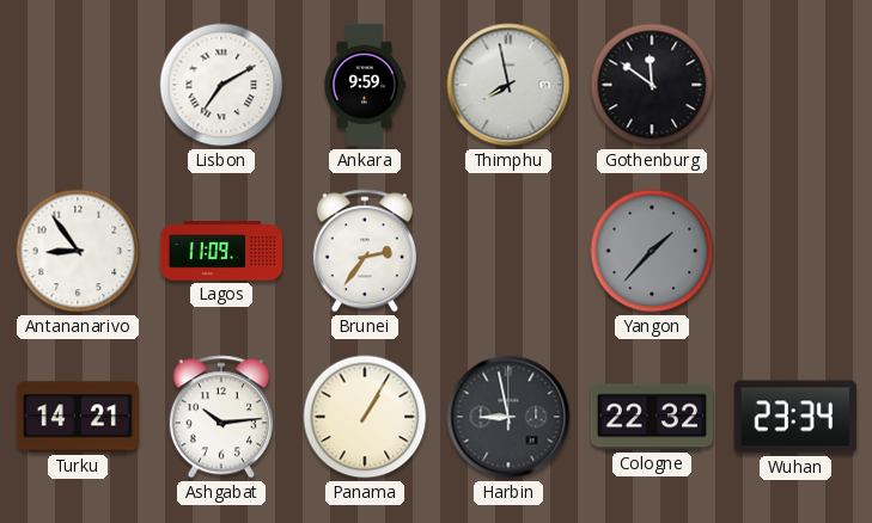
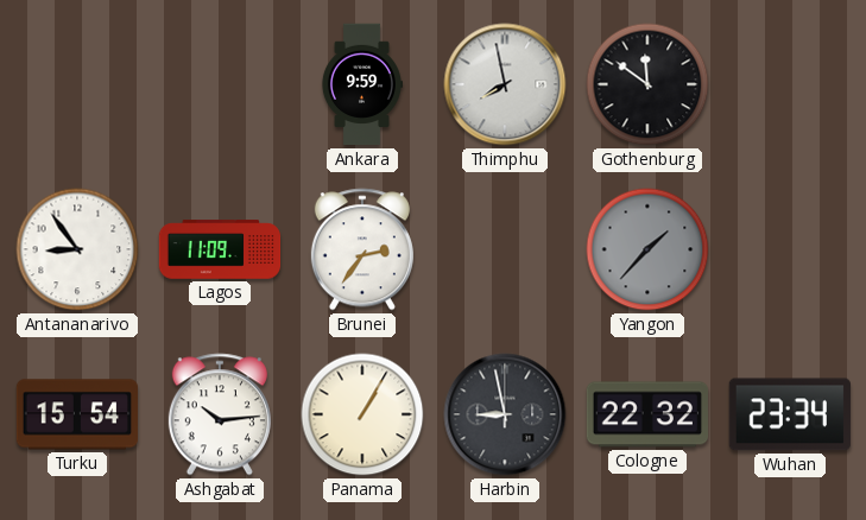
Lisbon: 7:10 -> none (221, 85)
Turku: 14:21 -> 15:54 (76, 414)
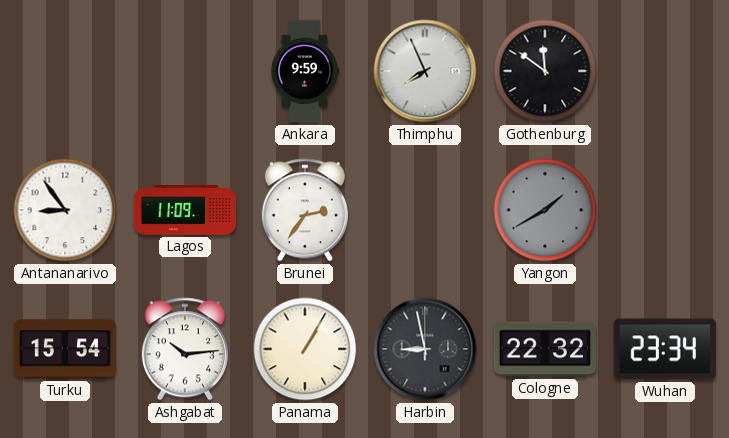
Thimphu: 7:58 -> 7:56 (425, 71)
Yangon: 1:37 -> 1:40 (545, 210)
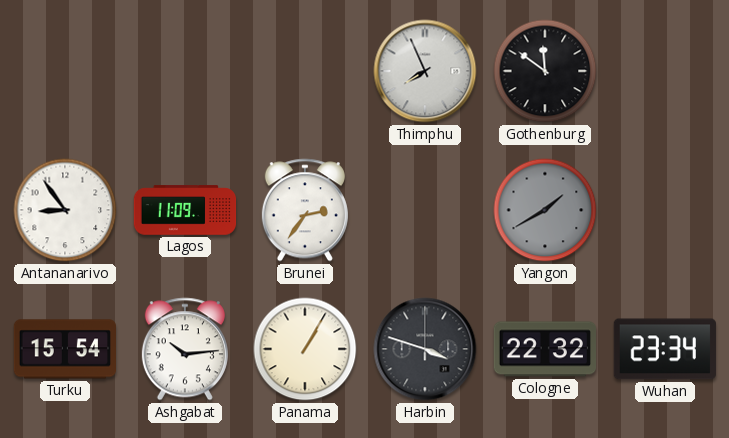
Ankara: 9:59 -> none (304, 71)
Harbin: 8:58 -> 3:48 (425, 349)
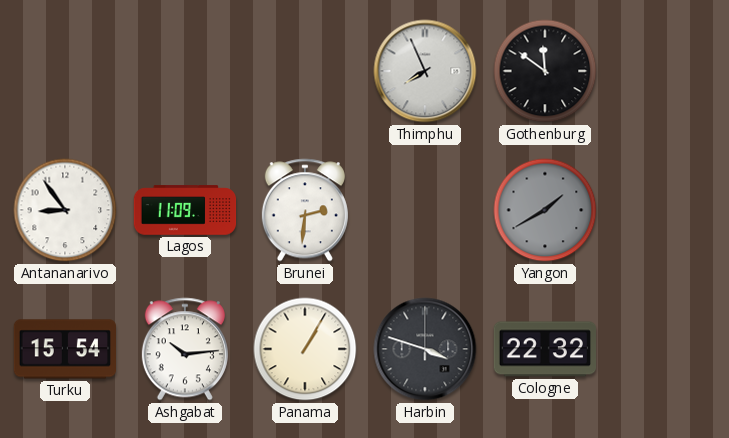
Brunei: 2:36 -> 2:31 (305, 210)
Wuhan: 23:34 -> none (665, 349)
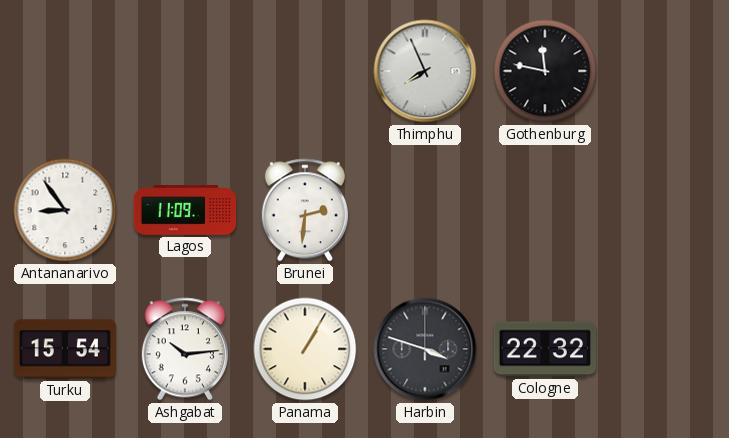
Gothenburg: 11:51 -> 11:47 (545, 71)
Yangon: 1:40 -> none (545, 210)
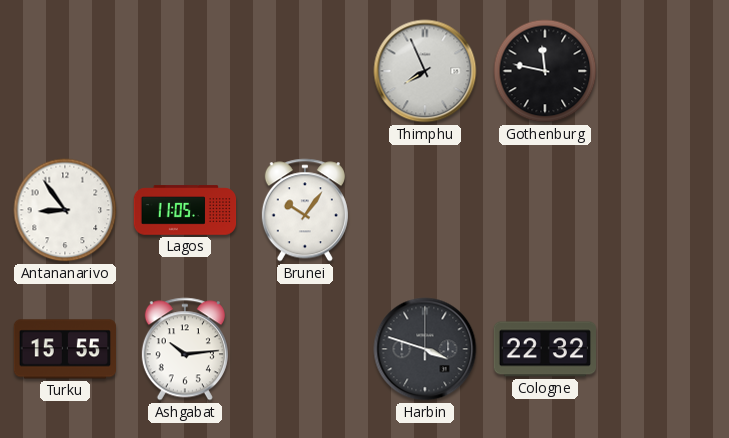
Lagos: 11:09 -> 11:05 (185, 210)
Brunei: 2:31 -> 10:06 (305, 210)
Turku: 15:54 -> 15:55 (64, 349)
Panama: 1:05 -> none (305, 349)
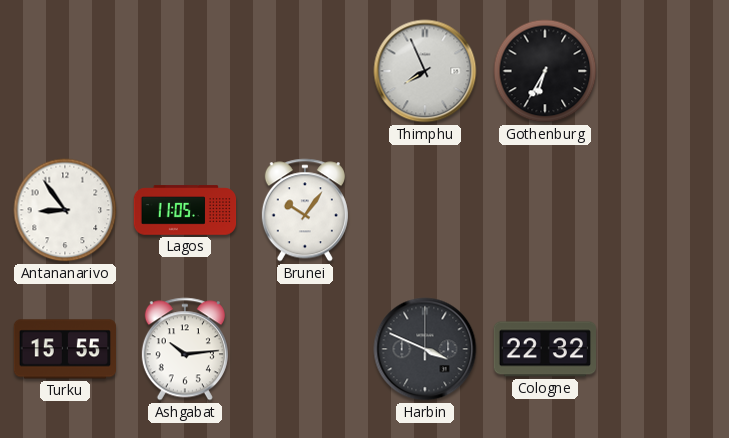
Gothenburg: 11:47 -> 6:35 (545, 71)
Harbin: 3:48 -> 3:49 (425, 349)
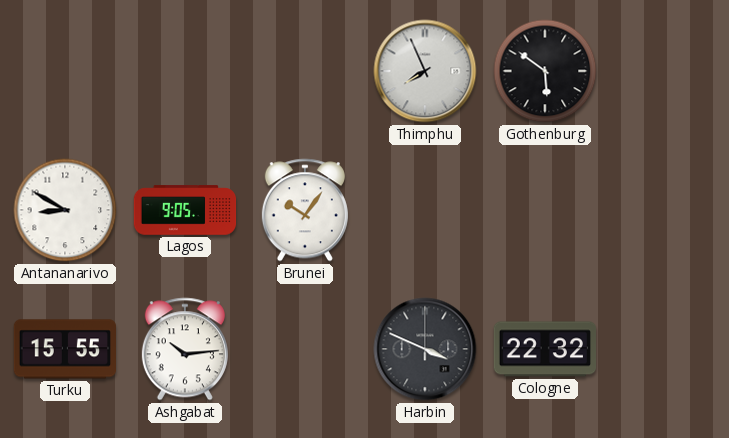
Gothenburg: 6:35 -> 5:51 (545, 71)
Antananarivo: 8:54 -> 8:50 (65, 210)
Lagos: 11:05 -> 9:05 (185, 210)
